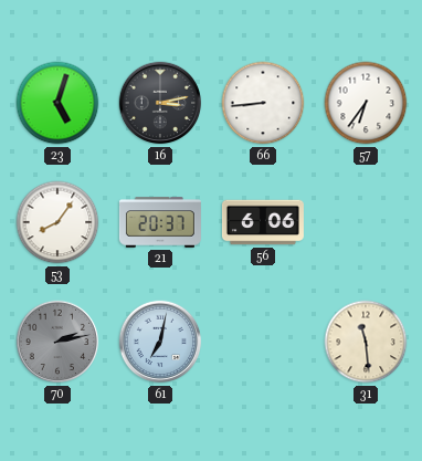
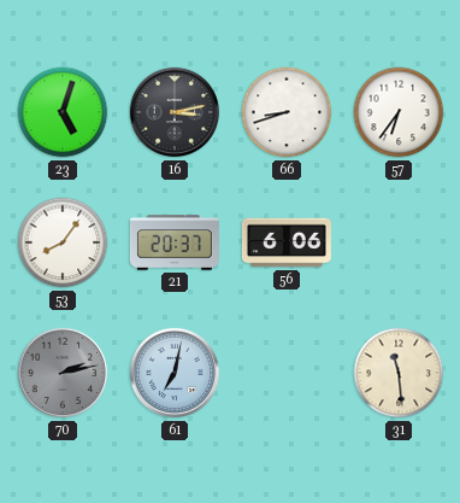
66: 8:44 -> 8:42 (287, 112)
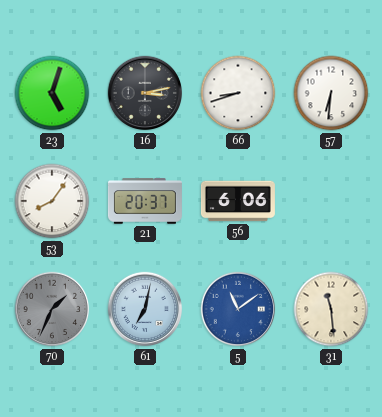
57: 6:36 -> 6:31 (331, 93)
70: 2:13 -> 1:34 (52, 309)
5: none -> 11:09 (238, 309)
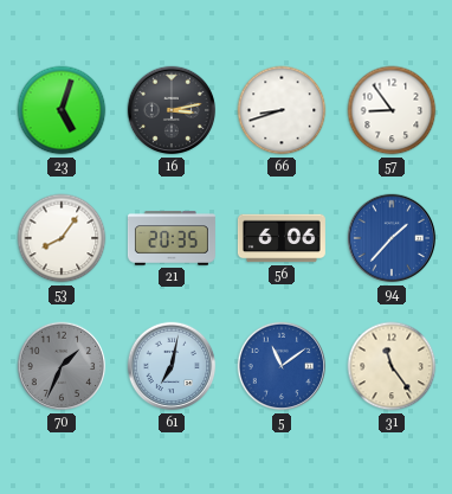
57: 6:31 -> 8:54 (392, 110)
21: 20:37 -> 20:35 (172, 238)
94: none -> 1:37 (392, 238)
31: 11:29 -> 11:24 (392, 366)
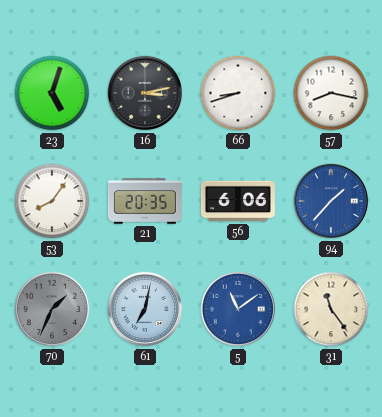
57: 8:54 -> 8:17 (331, 93)
